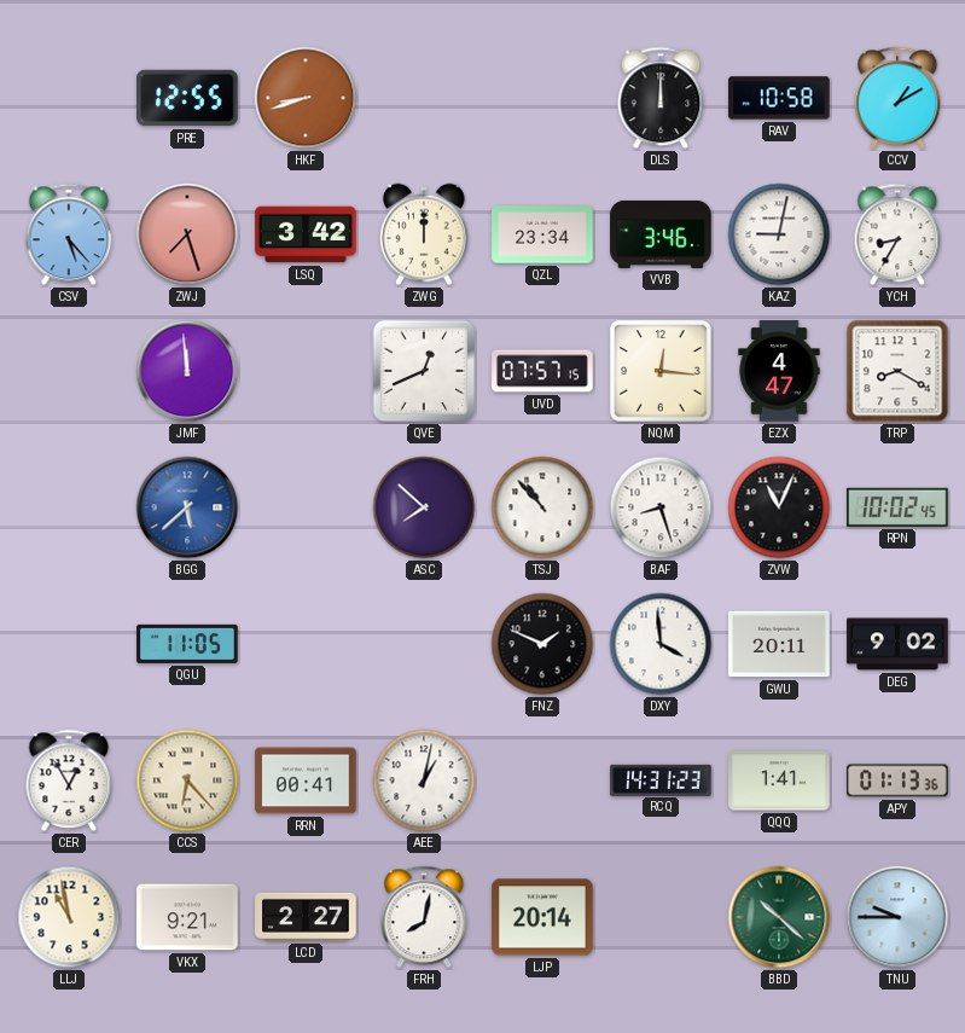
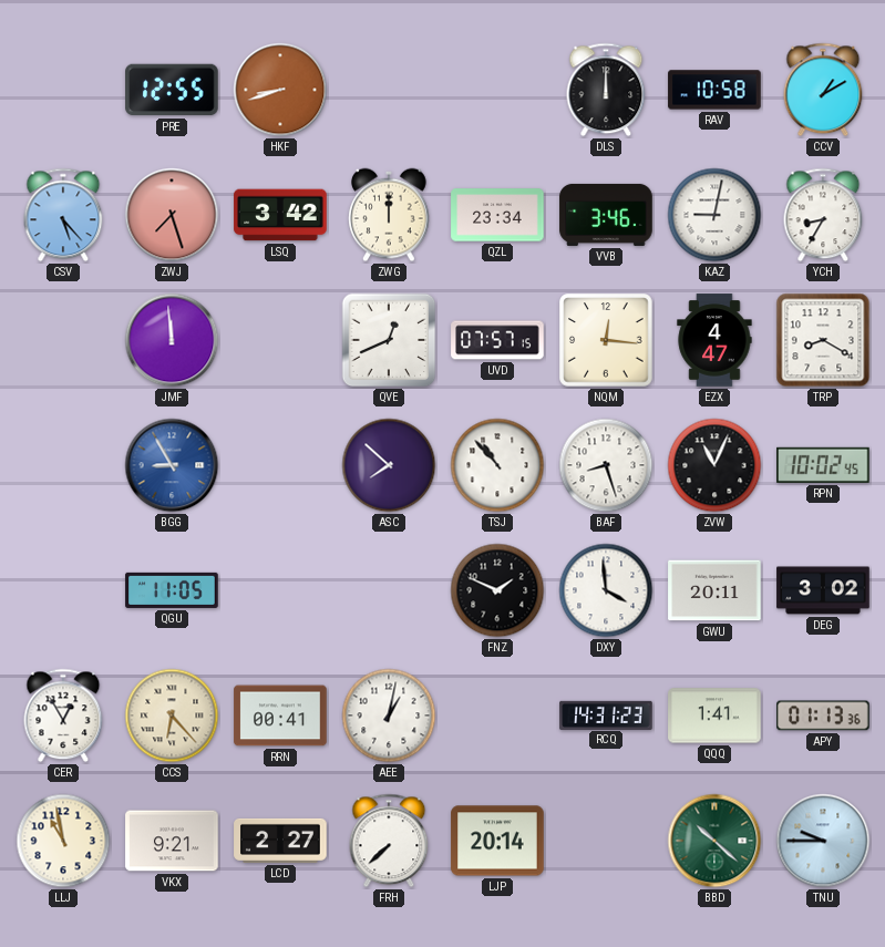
BGG: 5:38 -> 8:55 (172, 465)
DEG: 9:02 -> 3:02 (823, 590)
FRH: 8:02 -> 7:38 (389, 841)
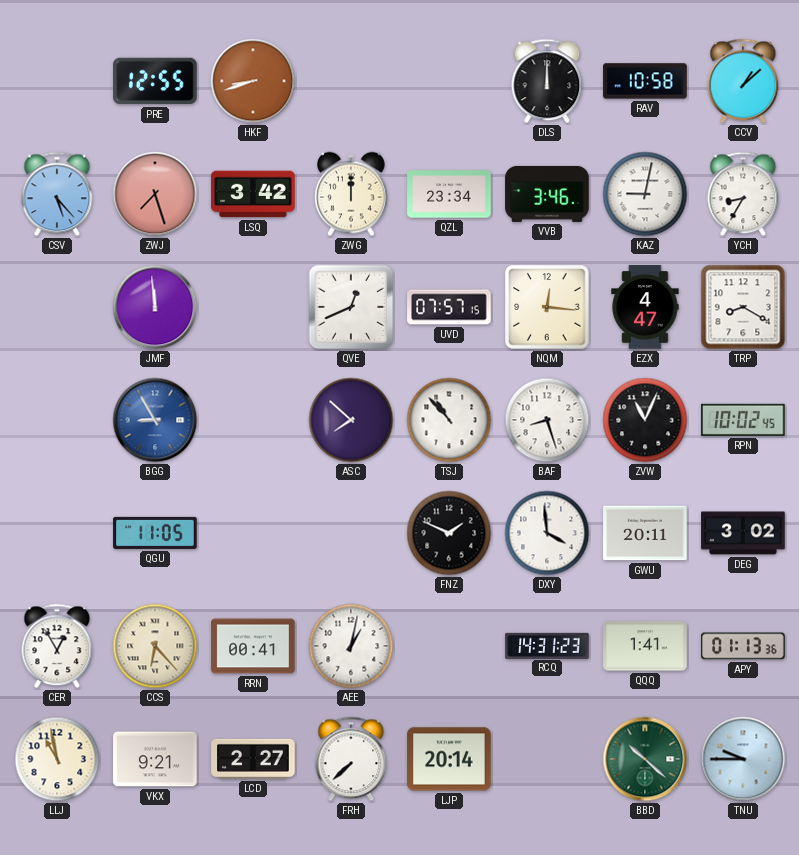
CCV: 1:10 -> 1:08 (743, 81)
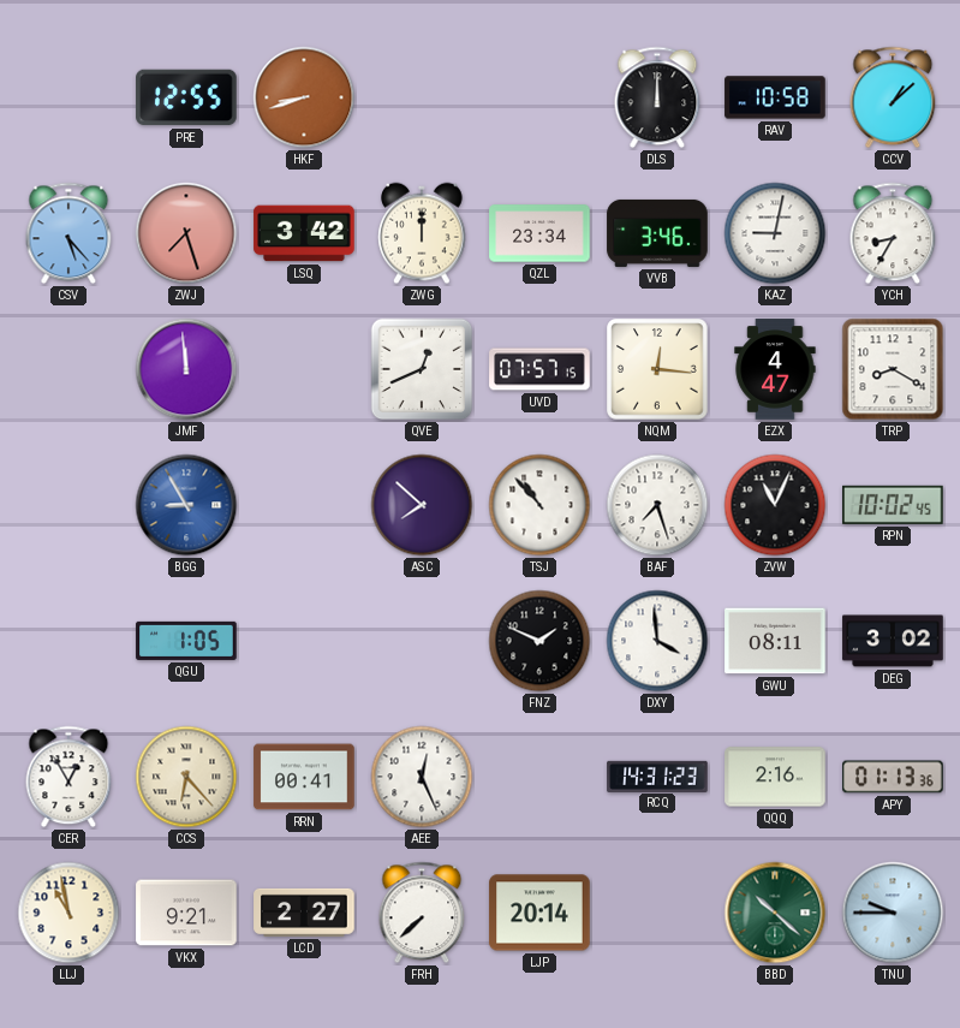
BAF: 8:27 -> 7:27 (657, 505)
QGU: 11:05 -> 1:05 (186, 641)
GWU: 20:11 -> 08:11 (775, 641)
AEE: 1:02 -> 12:26 (422, 777)
QQQ: 1:41 -> 2:16 (775, 777)
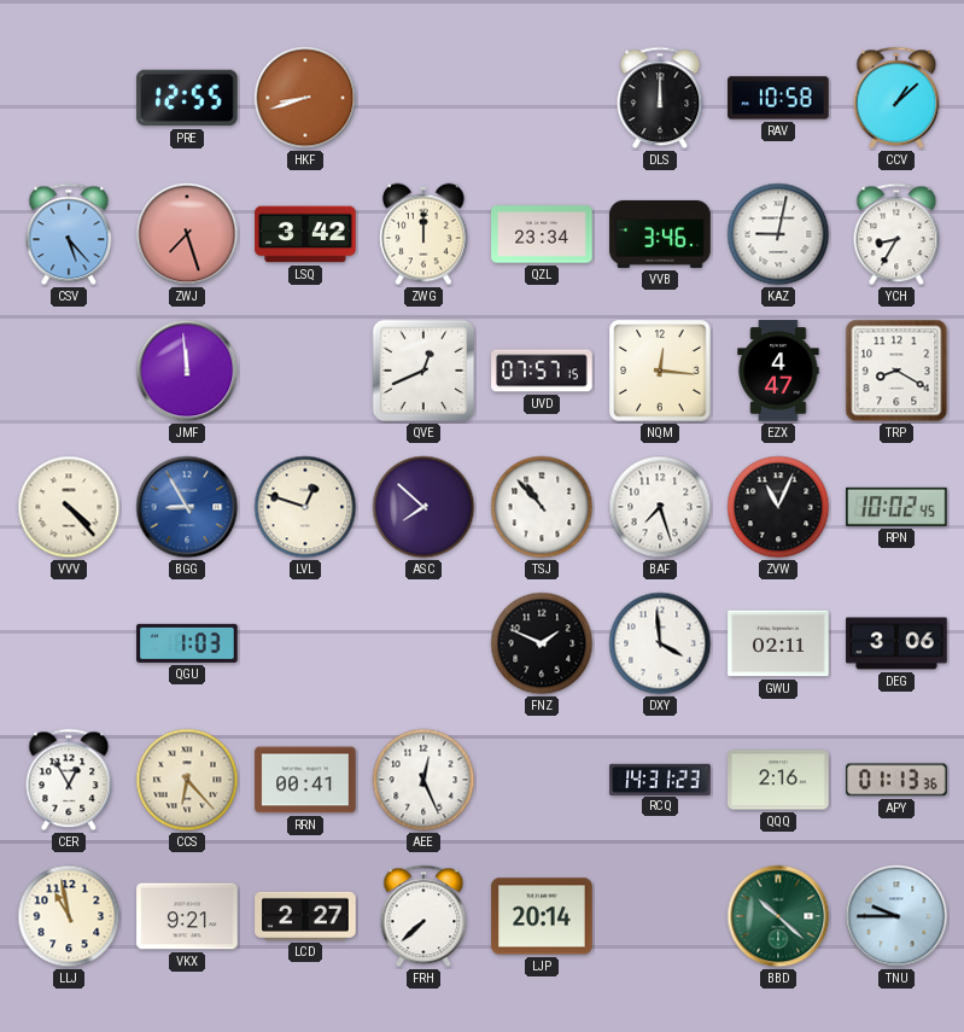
VVV: none -> 4:23 (69, 507)
LVL: none -> 12:48 (305, 507)
QGU: 1:05 -> 1:03 (187, 643)
GWU: 08:11 -> 02:11 (778, 643)
DEG: 3:02 -> 3:06 (896, 643)
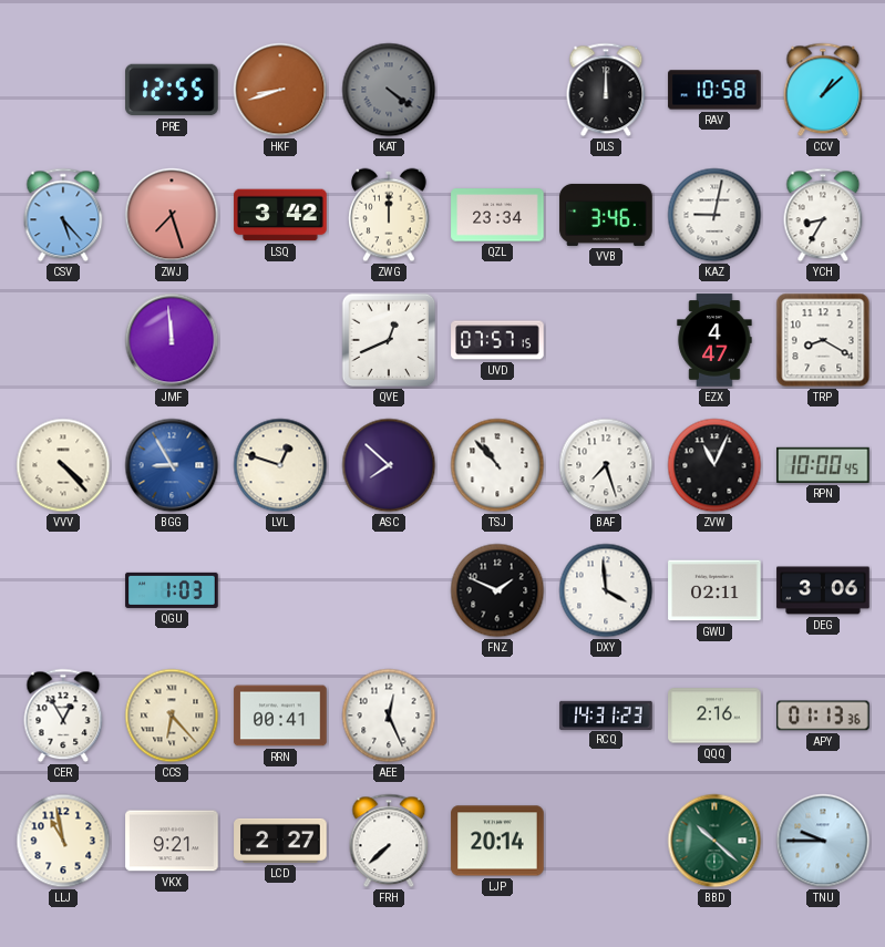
KAT: none -> 4:21 (389, 90)
NQM: 12:16 -> none (660, 371)
RPN: 10:02 -> 10:00 (823, 465)
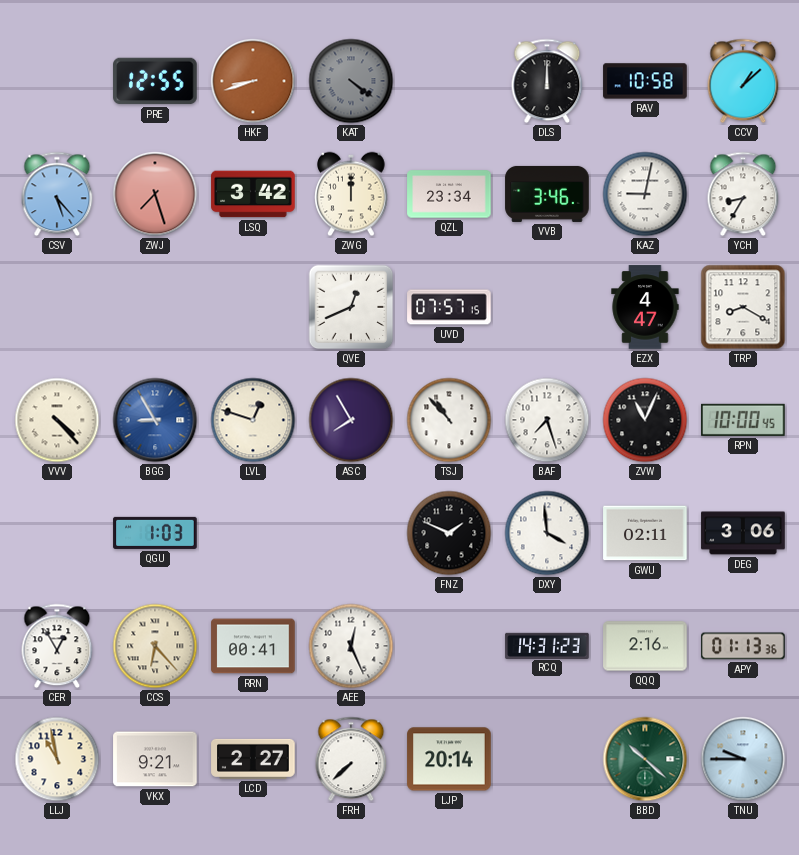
JMF: 11:59 -> none (172, 340)
ASC: 7:52 -> 7:55 (351, 420)
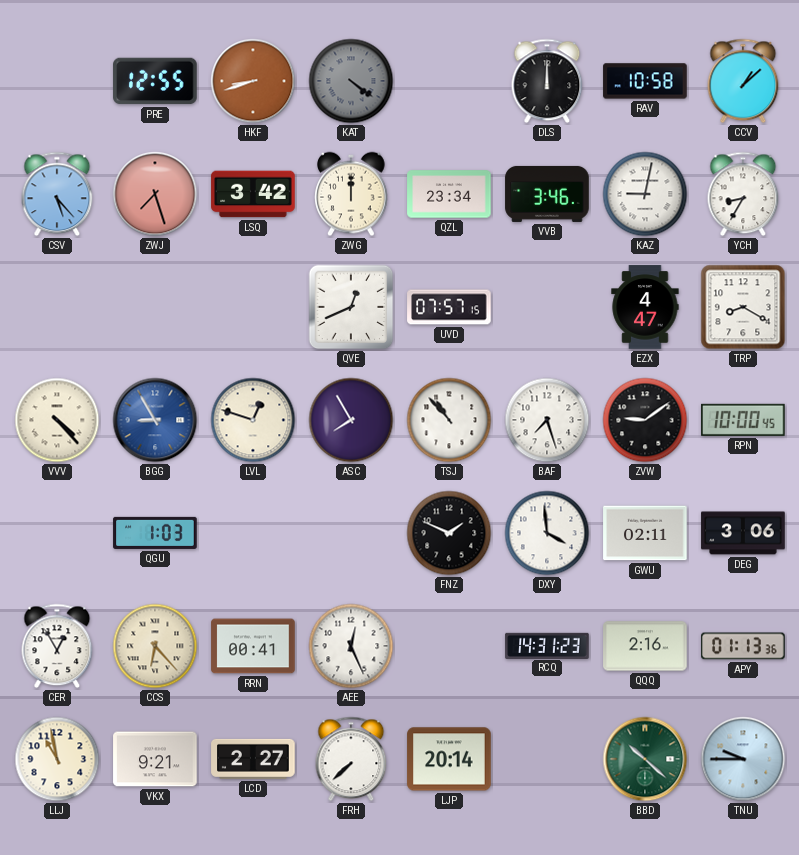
ZVW: 11:04 -> 9:09 (645, 420)
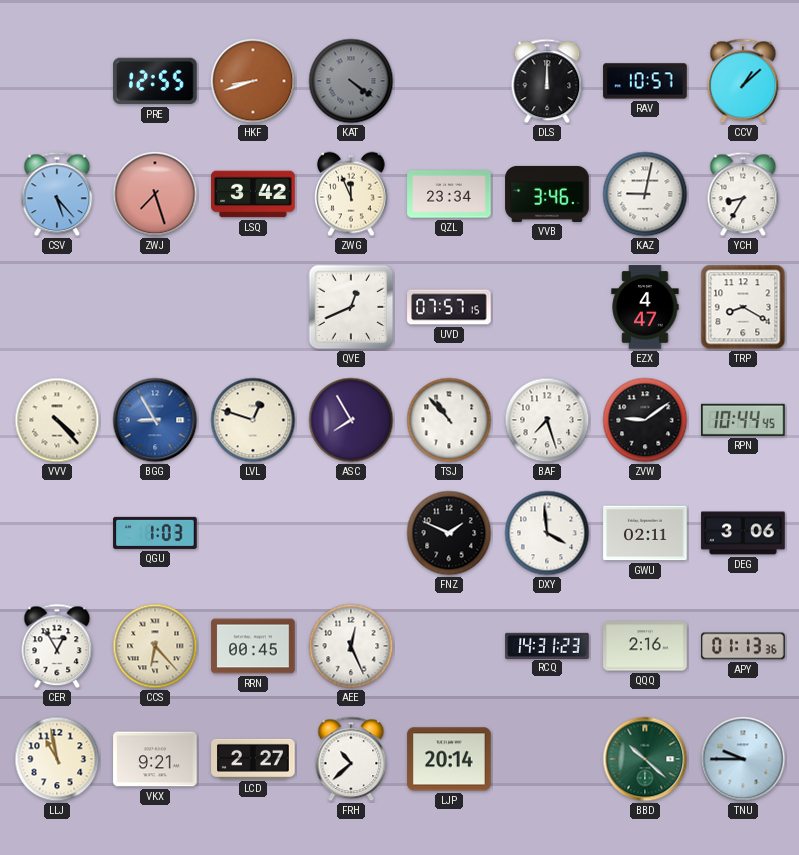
RAV: 10:58 -> 10:57 (645, 81)
ZWG: 12:00 -> 11:56 (351, 194)
RPN: 10:00 -> 10:44 (743, 420)
RRN: 00:41 -> 00:45 (253, 646)
FRH: 7:38 -> 10:38 (351, 759)
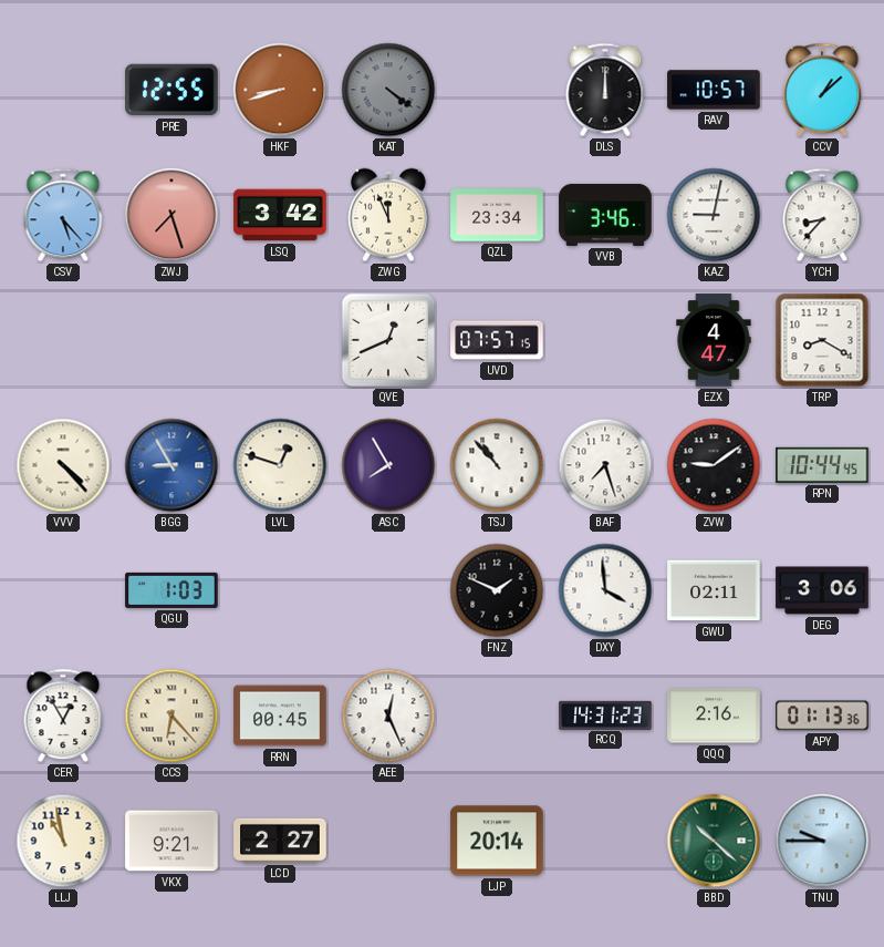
YCH: 8:35 -> 8:37 (822, 215)
FRH: 10:38 -> none (351, 759)
